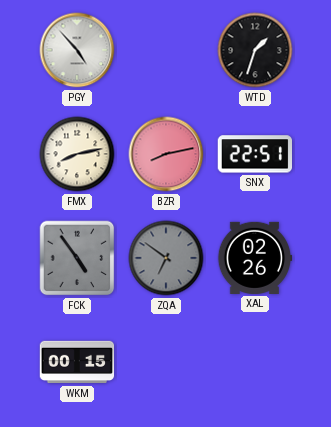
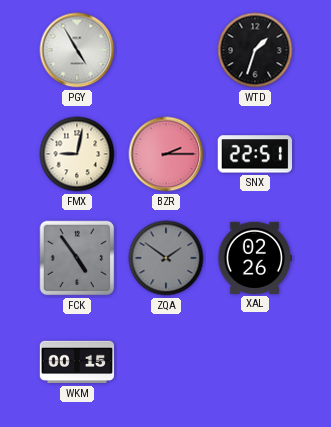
PGY: 4:53 -> 4:55 (77, 50)
FMX: 8:13 -> 9:02 (77, 154)
BZR: 8:13 -> 2:15 (166, 154)
ZQA: 6:51 -> 1:51 (166, 258)
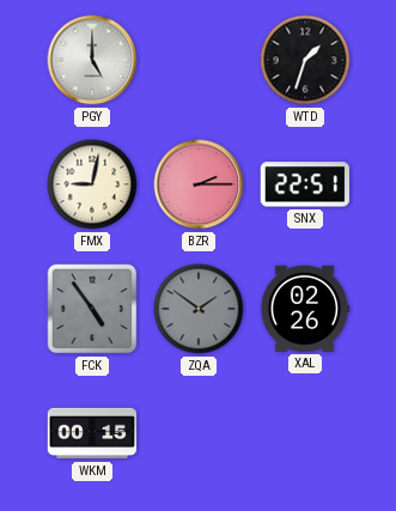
PGY: 4:55 -> 5:00 (92, 60)
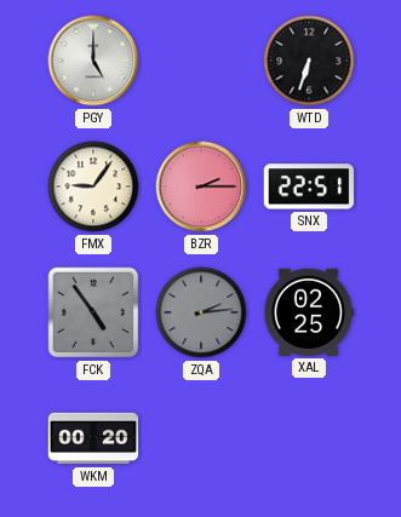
WTD: 1:33 -> 6:33 (309, 61)
FMX: 9:02 -> 9:06 (93, 186)
ZQA: 1:51 -> 2:14 (201, 312)
XAL: 02:26 -> 02:25 (309, 312)
WKM: 00:15 -> 00:20 (93, 438)
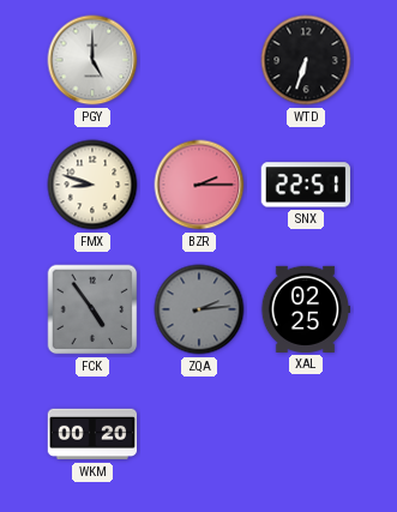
FMX: 9:06 -> 8:48 (92, 185)
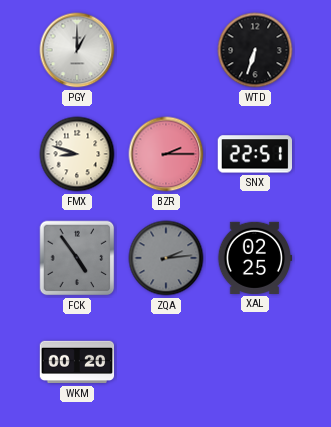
PGY: 5:00 -> 1:00 (77, 50)
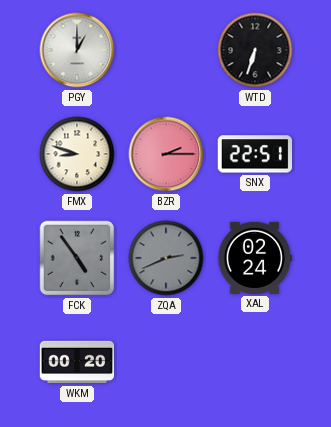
ZQA: 2:14 -> 2:41 (166, 258)
XAL: 02:25 -> 02:24 (255, 258)
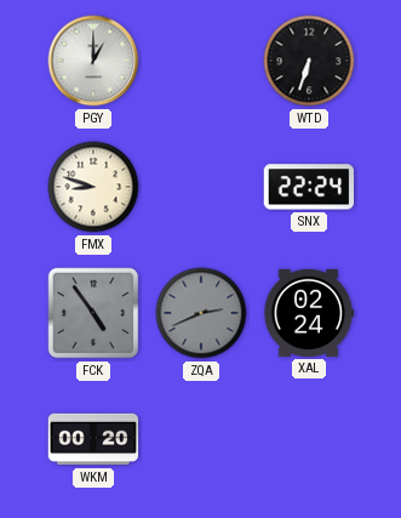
BZR: 2:15 -> none (166, 154)
SNX: 22:51 -> 22:24 (308, 187)
